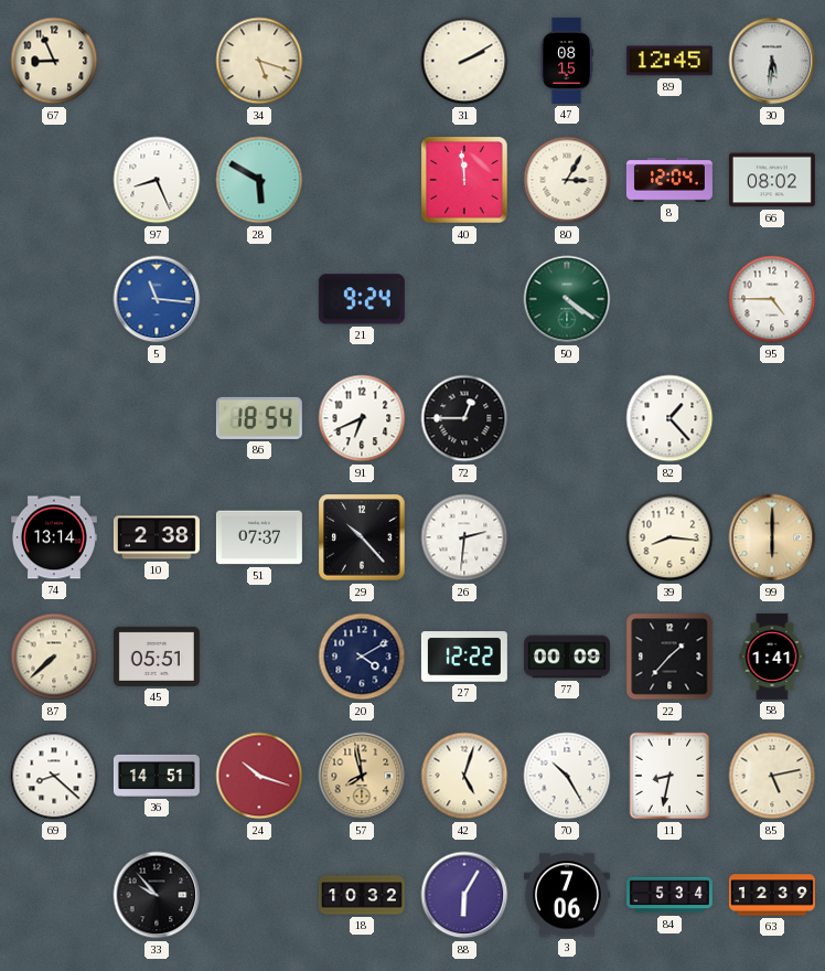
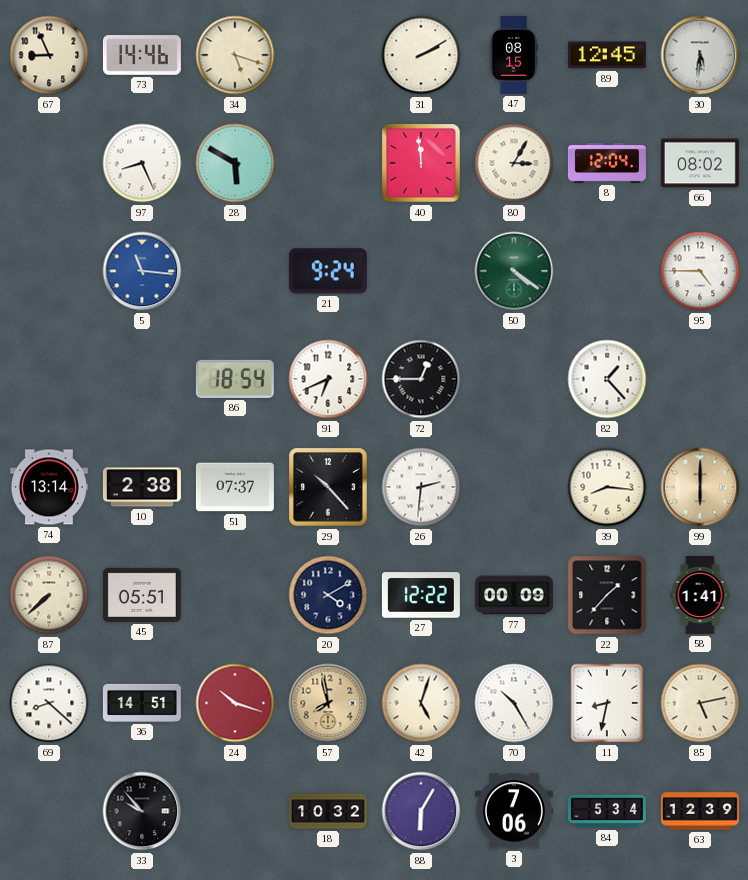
73: none -> 14:46 (142, 55)
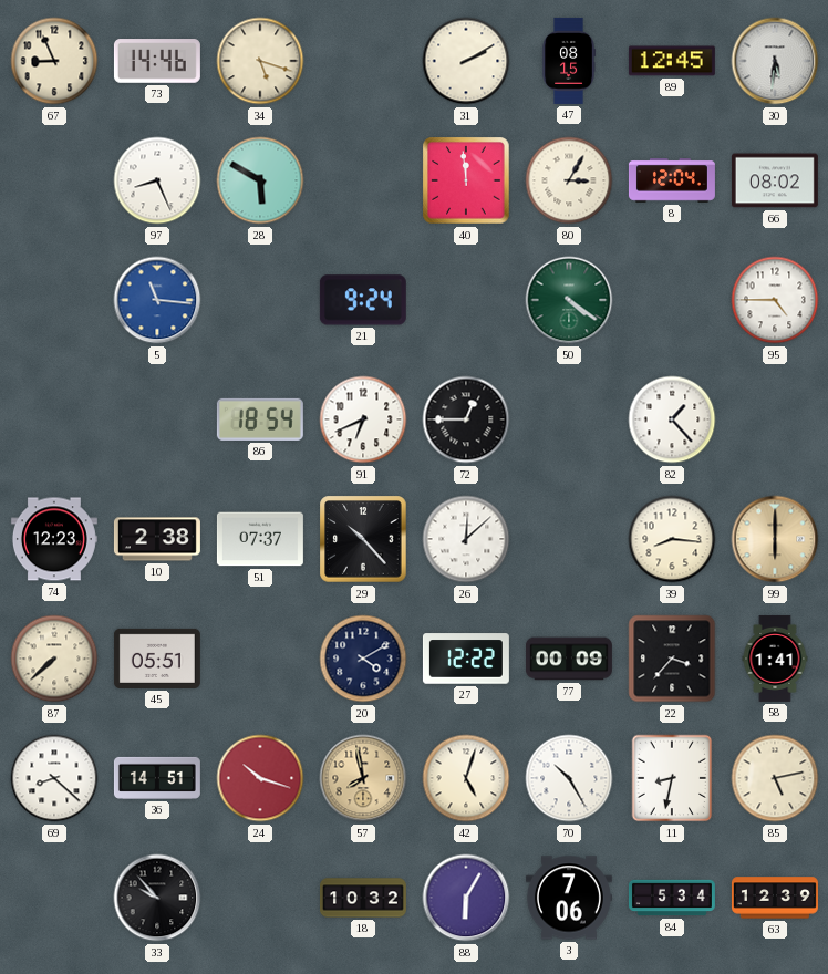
74: 13:14 -> 12:23 (54, 539)
26: 2:31 -> 12:08 (466, 539)
22: 1:37 -> 3:37 (672, 659)
